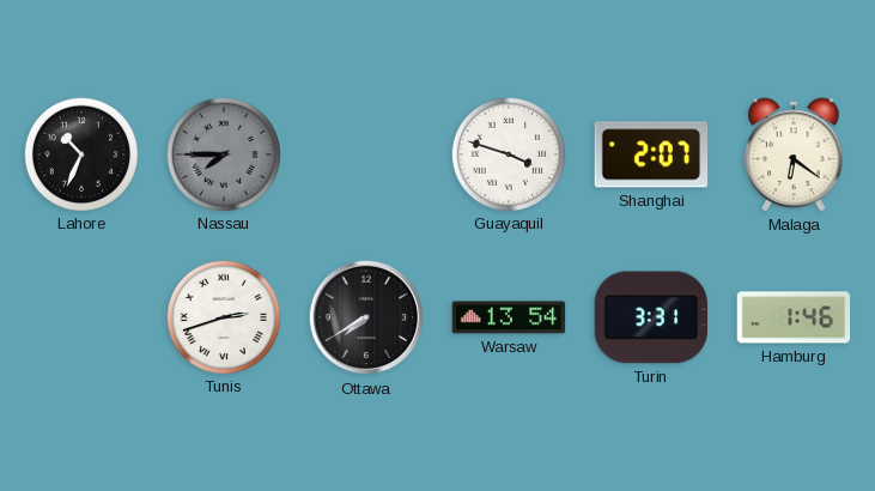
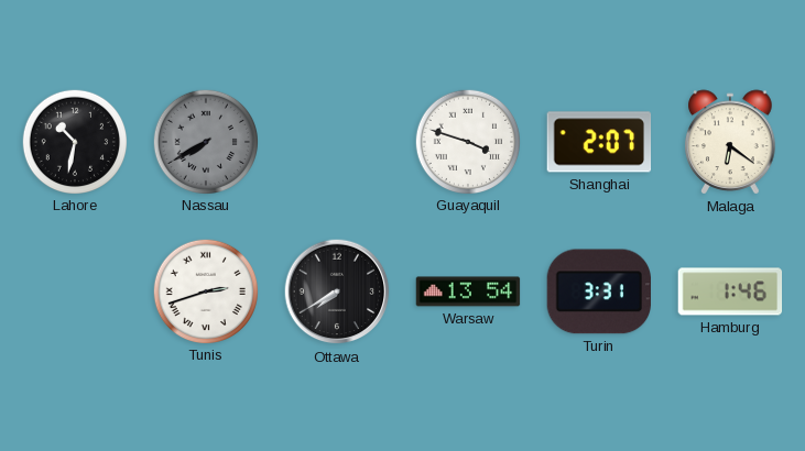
Lahore: 10:34 -> 10:32 (74, 141)
Nassau: 7:45 -> 7:40 (205, 141)
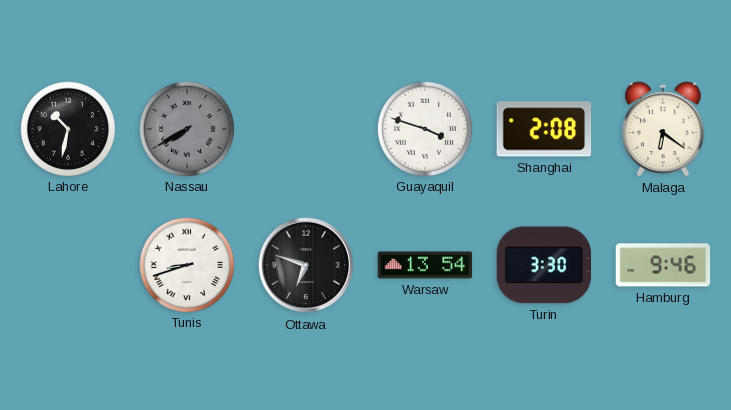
Shanghai: 2:07 -> 2:08 (544, 129)
Tunis: 2:42 -> 8:42 (186, 264)
Ottawa: 7:40 -> 6:48 (306, 265)
Turin: 3:31 -> 3:30 (543, 265)
Hamburg: 1:46 -> 9:46 (663, 265)
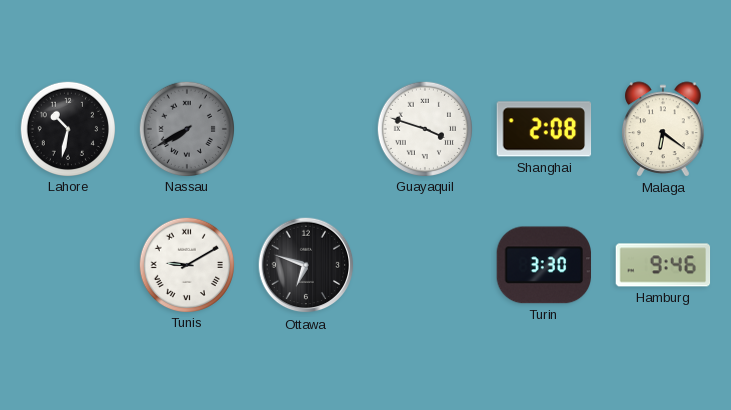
Tunis: 8:42 -> 9:10 (186, 264)
Warsaw: 13:54 -> none (425, 265)
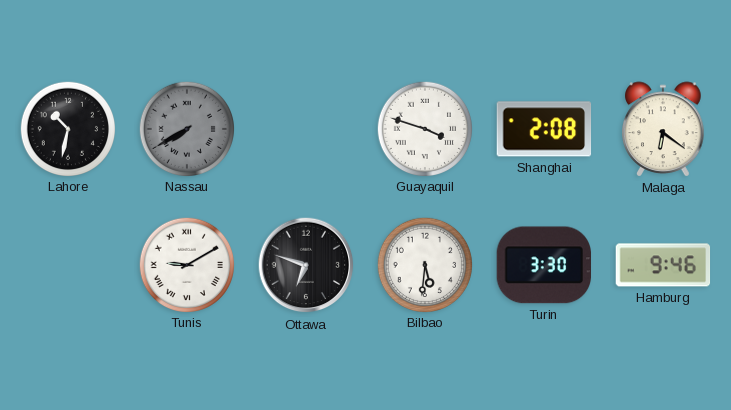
Bilbao: none -> 5:31 (424, 264)
